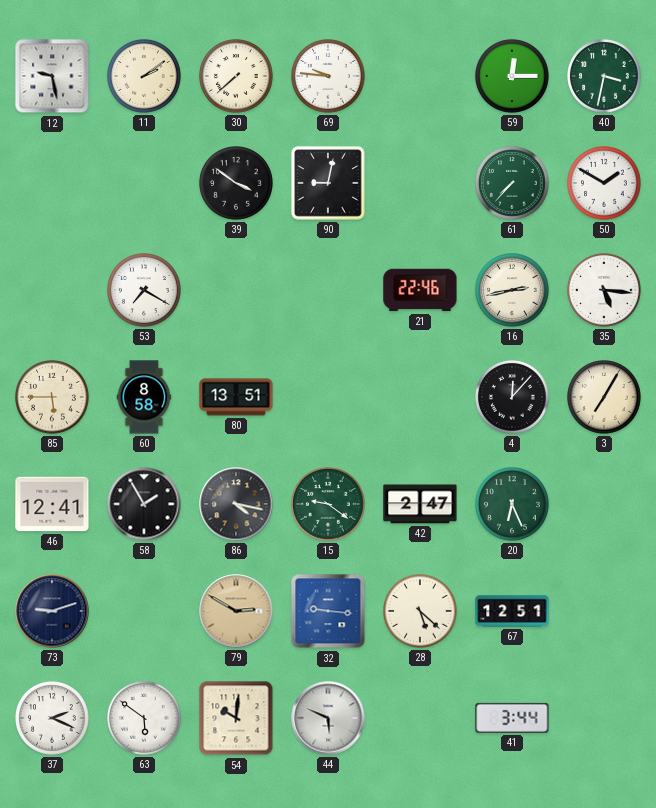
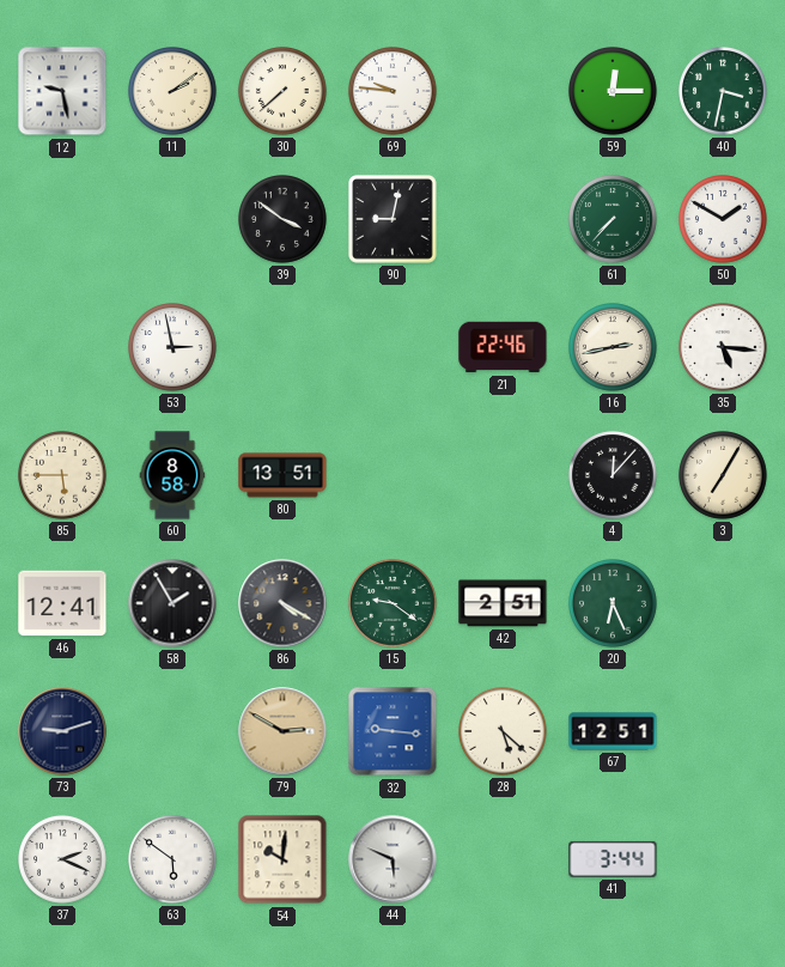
53: 7:20 -> 2:58 (174, 348)
86: 4:17 -> 4:20 (282, 603)
42: 2:47 -> 2:51 (503, 603)
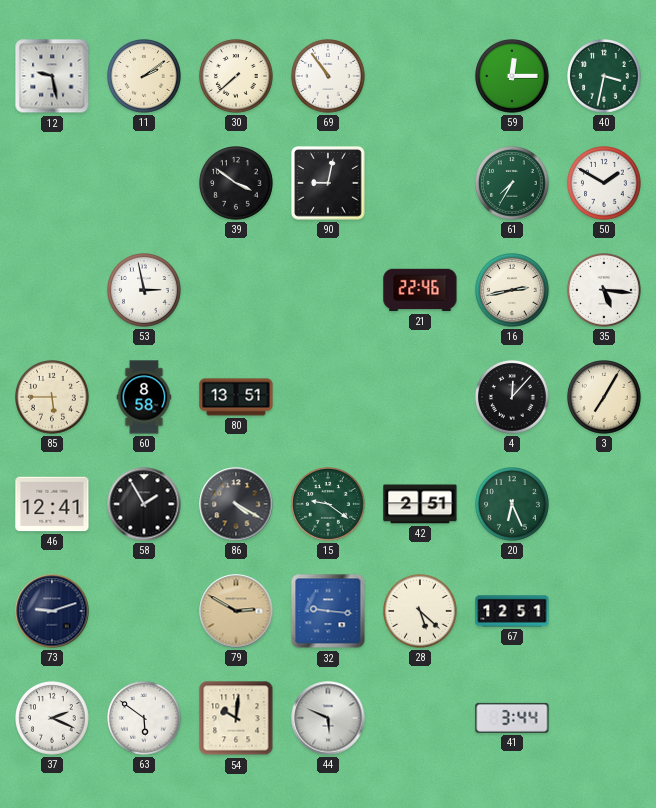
69: 9:46 -> 10:54 (329, 77)
61: 7:37 -> 7:35 (513, 184)
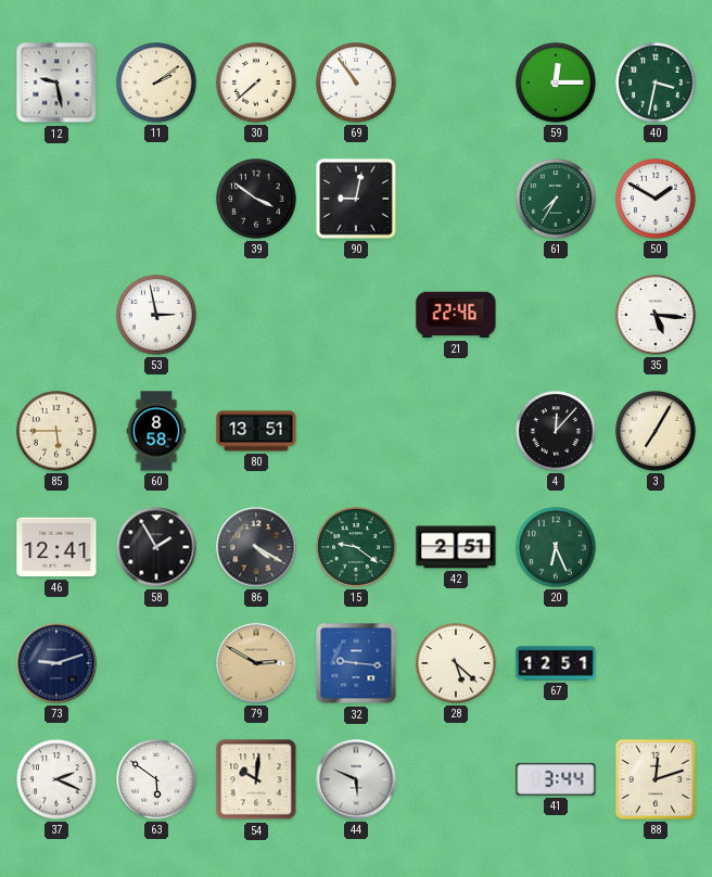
16: 2:43 -> none (513, 291)
88: none -> 12:12 (656, 779)
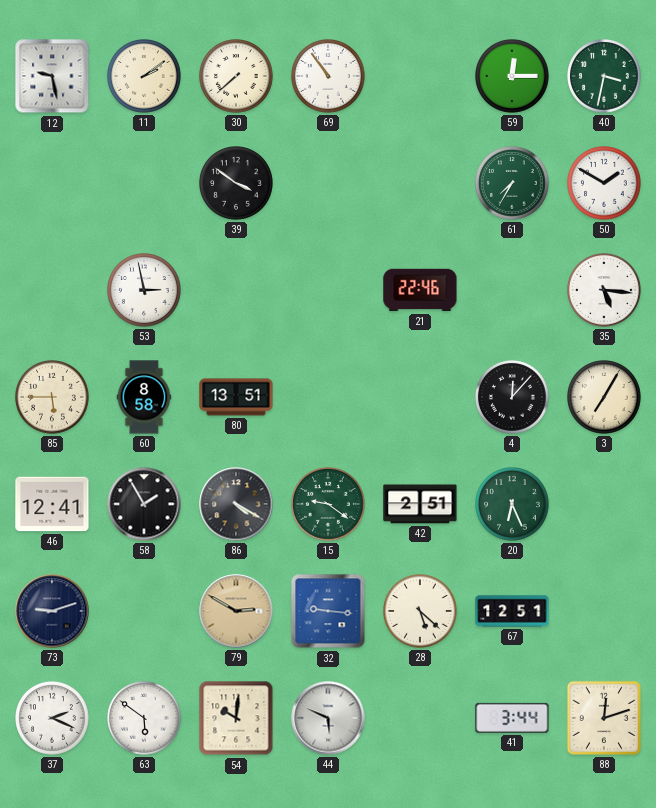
90: 9:02 -> none (356, 199)
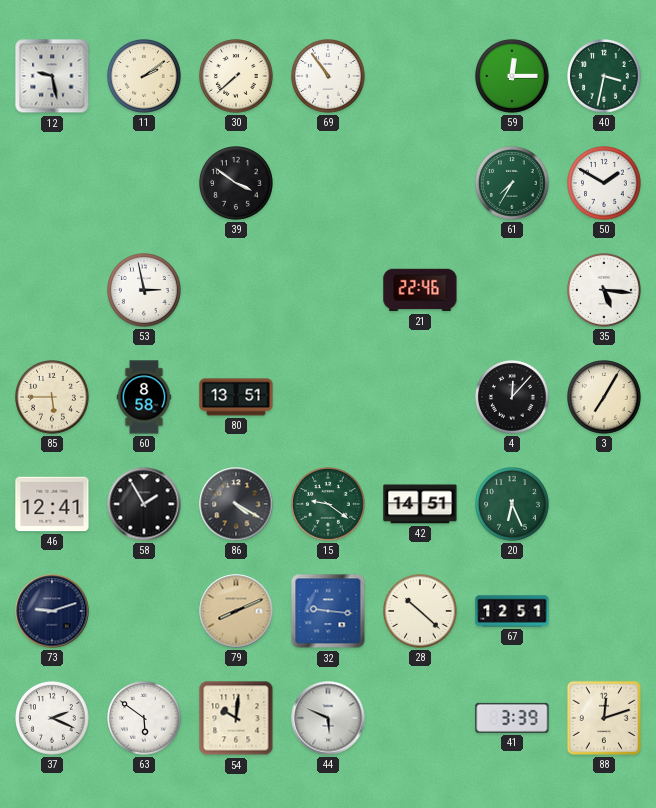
42: 2:51 -> 14:51 (420, 504)
79: 2:50 -> 8:11 (236, 611)
28: 5:22 -> 10:22 (421, 612)
41: 3:44 -> 3:39 (512, 718)
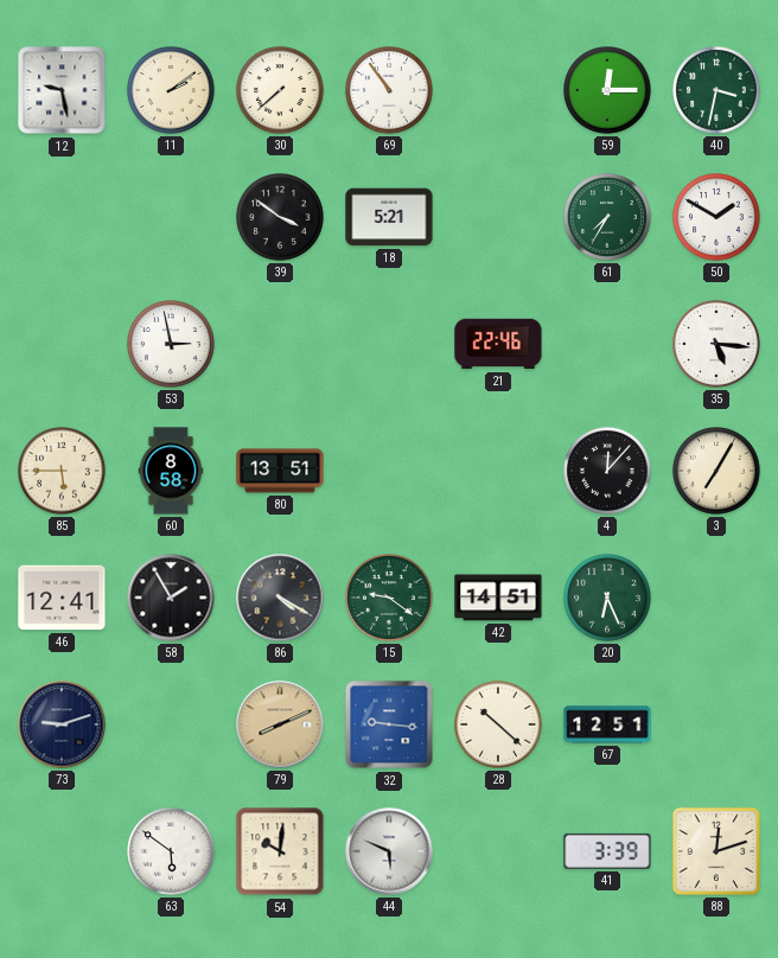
18: none -> 5:21 (389, 217)
37: 2:19 -> none (53, 719)
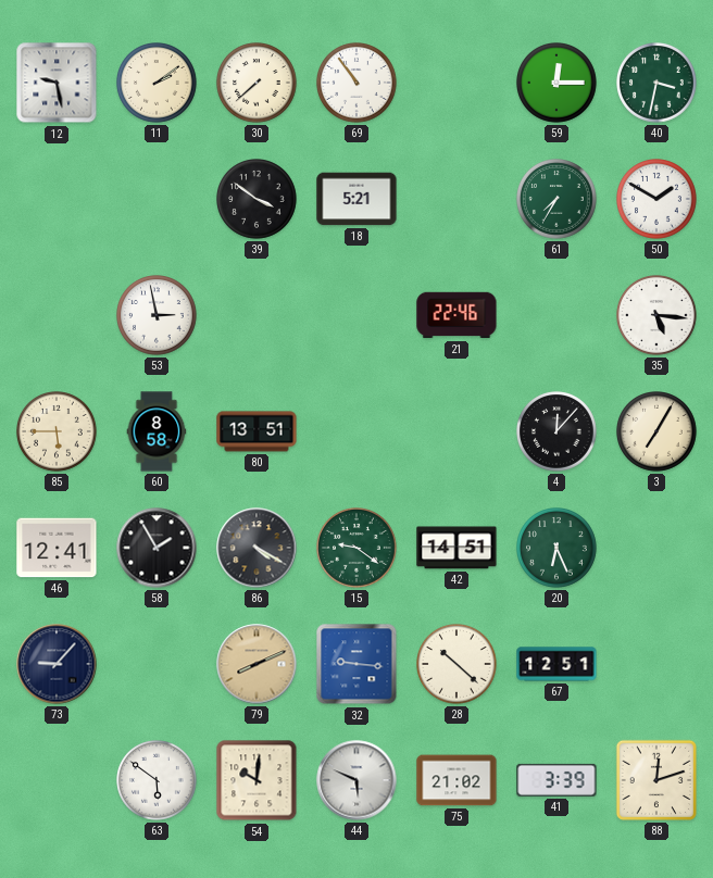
73: 9:12 -> 9:07 (57, 664)
75: none -> 21:02 (456, 780)
